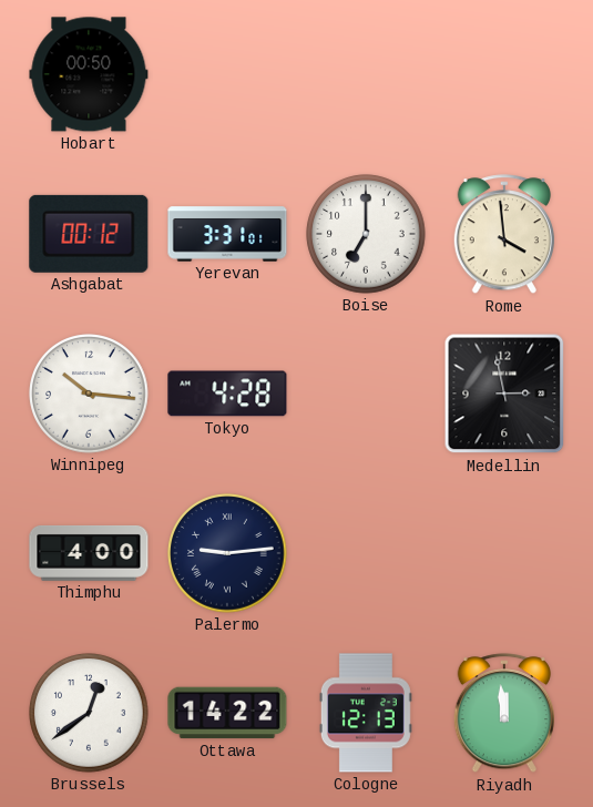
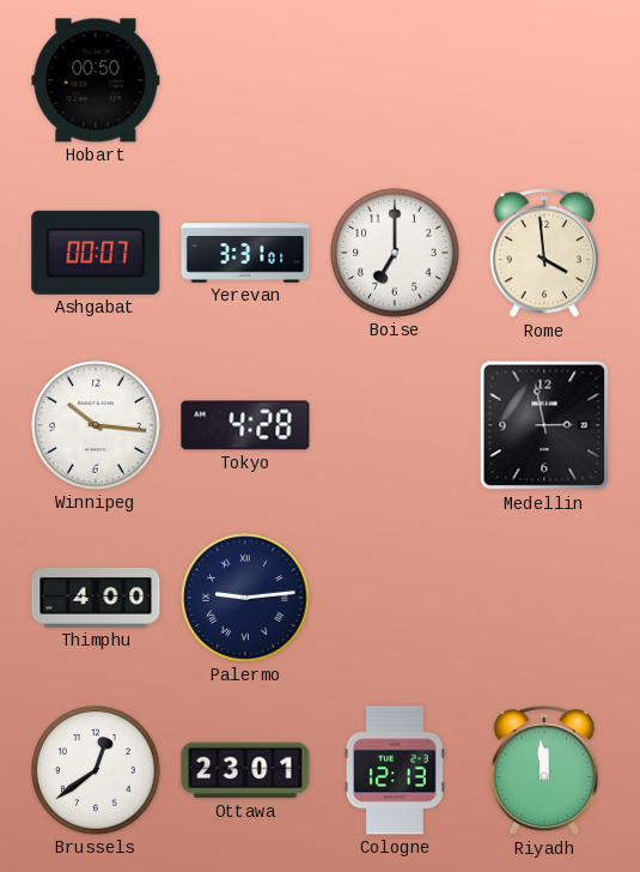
Ashgabat: 00:12 -> 00:07 (96, 253)
Ottawa: 14:22 -> 23:01 (245, 770)
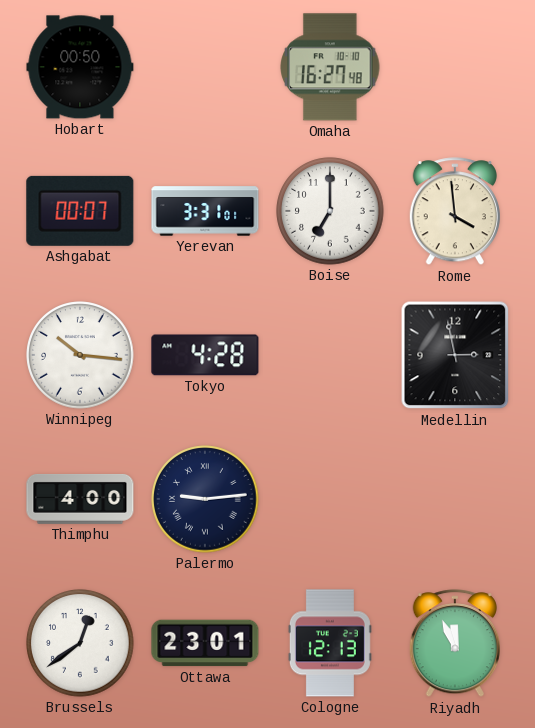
Omaha: none -> 16:27 (330, 67)
Riyadh: 11:59 -> 11:56 (455, 644)
